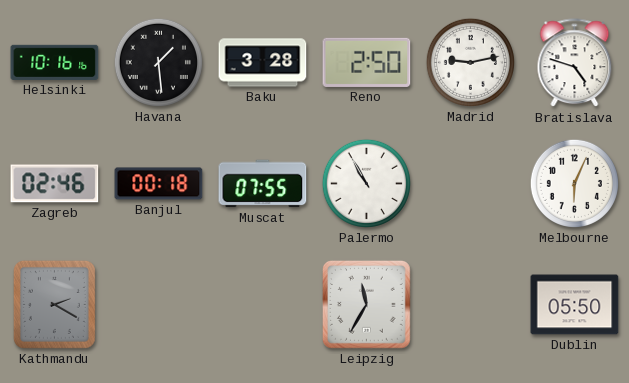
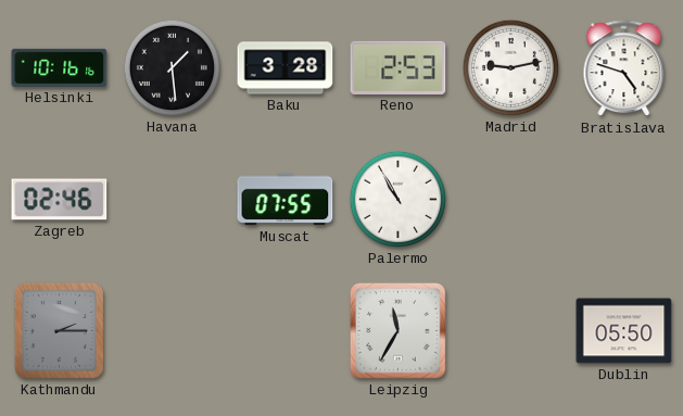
Reno: 2:50 -> 2:53 (399, 67)
Banjul: 00:18 -> none (159, 184)
Melbourne: 6:04 -> none (574, 183)
Kathmandu: 2:20 -> 2:15 (59, 330)
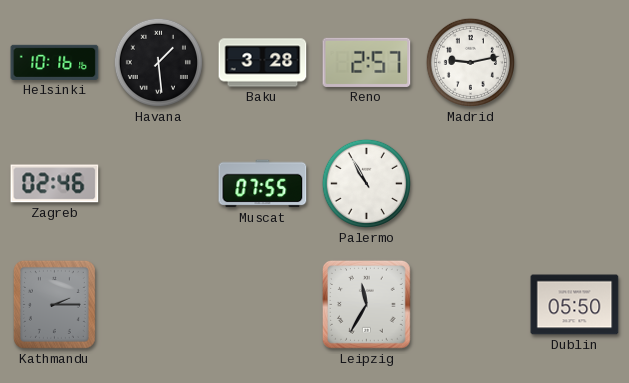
Reno: 2:53 -> 2:57 (367, 62)
Bratislava: 4:48 -> none (624, 68)
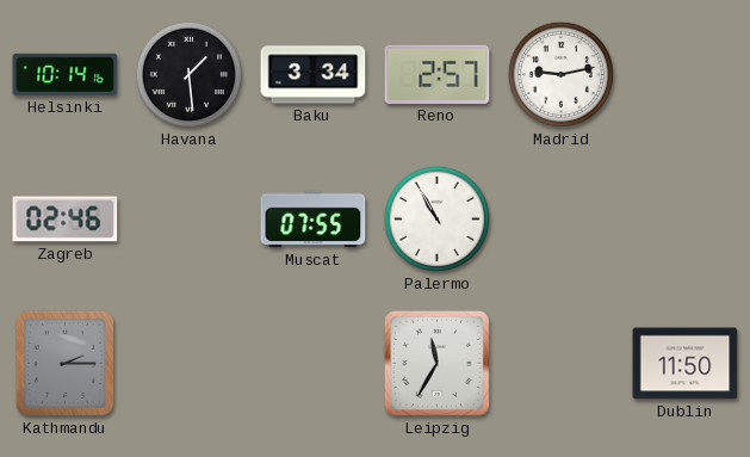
Helsinki: 10:16 -> 10:14 (66, 74)
Baku: 3:28 -> 3:34 (314, 75)
Dublin: 05:50 -> 11:50 (686, 364)
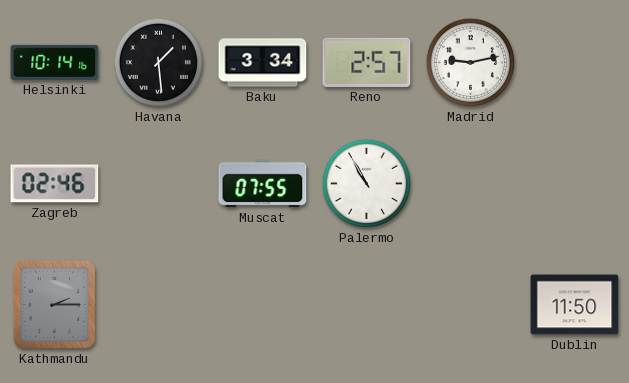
Leipzig: 11:35 -> none (436, 363)
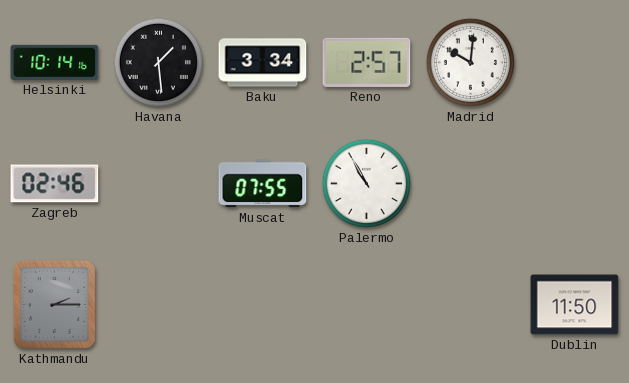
Madrid: 9:13 -> 10:01 (470, 62)
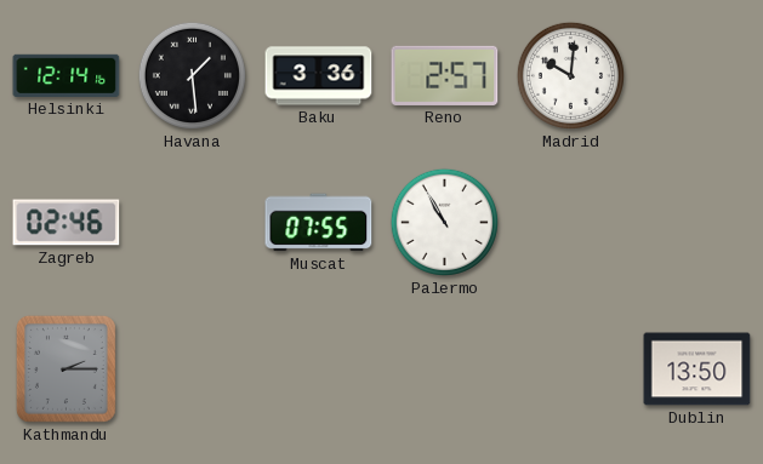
Helsinki: 10:14 -> 12:14 (67, 75)
Baku: 3:34 -> 3:36 (319, 76)
Dublin: 11:50 -> 13:50 (697, 370)
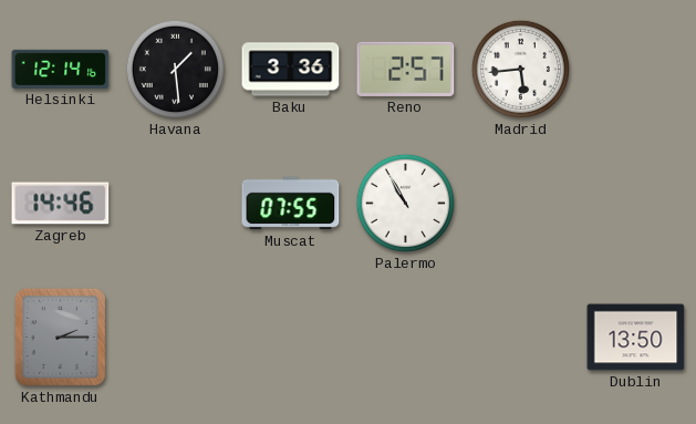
Madrid: 10:01 -> 5:44 (520, 69)
Zagreb: 02:46 -> 14:46 (61, 204)
